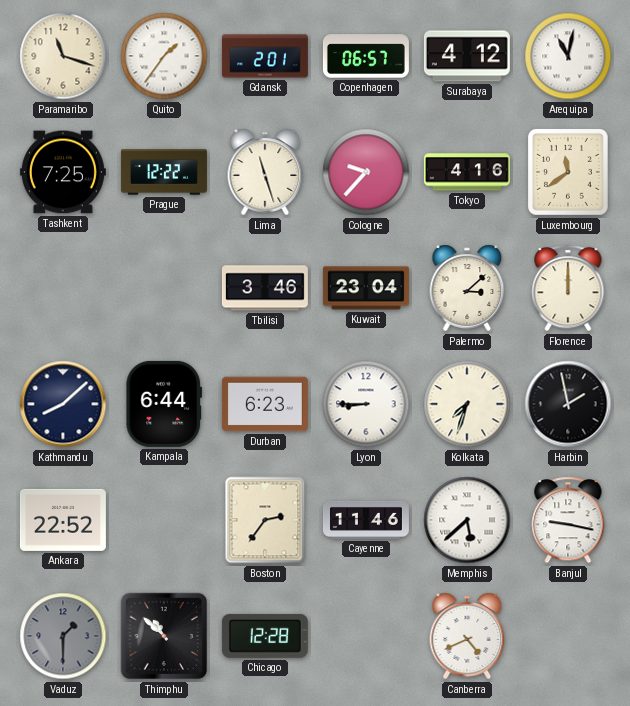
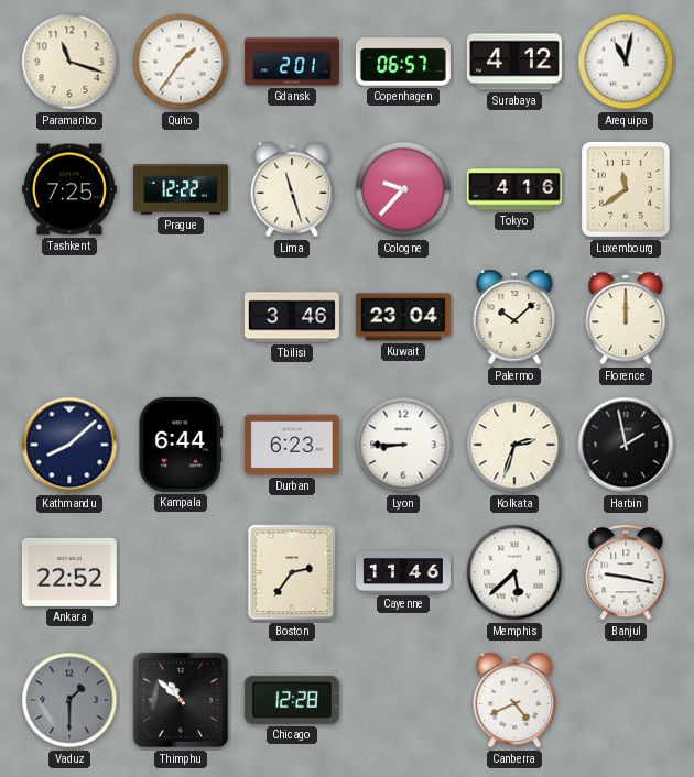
Palermo: 3:08 -> 10:08 (514, 317)
Kolkata: 7:33 -> 2:33 (514, 445)
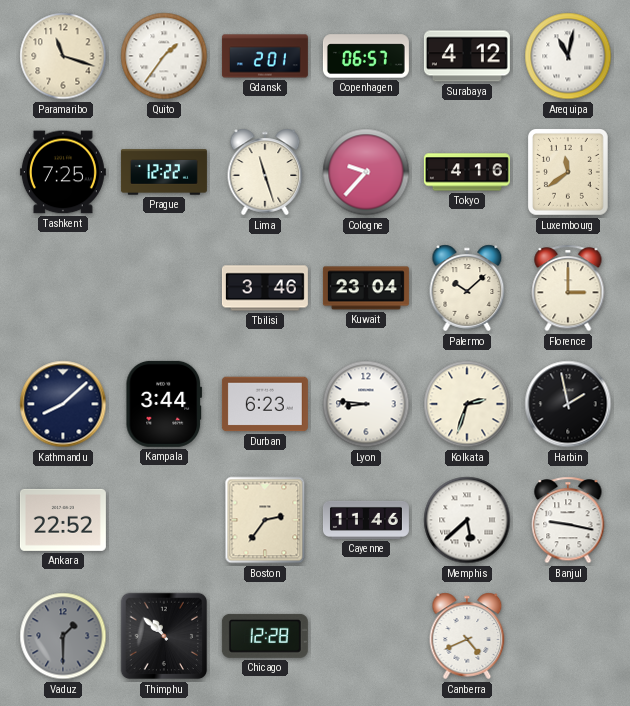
Florence: 12:00 -> 3:00 (568, 288)
Kampala: 6:44 -> 3:44 (164, 404)
Lyon: 8:45 -> 8:46 (366, 404)
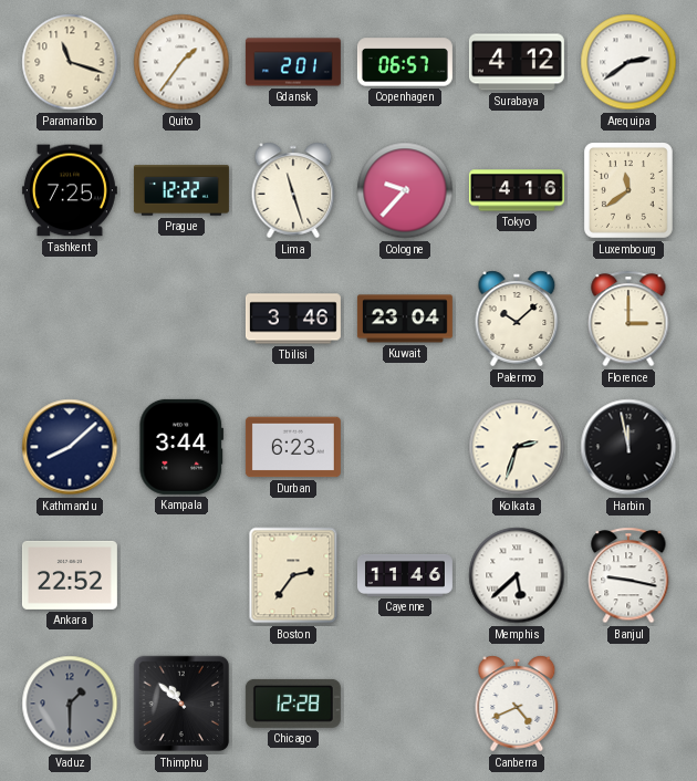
Arequipa: 11:02 -> 2:39 (628, 62)
Lyon: 8:46 -> none (366, 404)
Harbin: 1:58 -> 11:58 (628, 447)
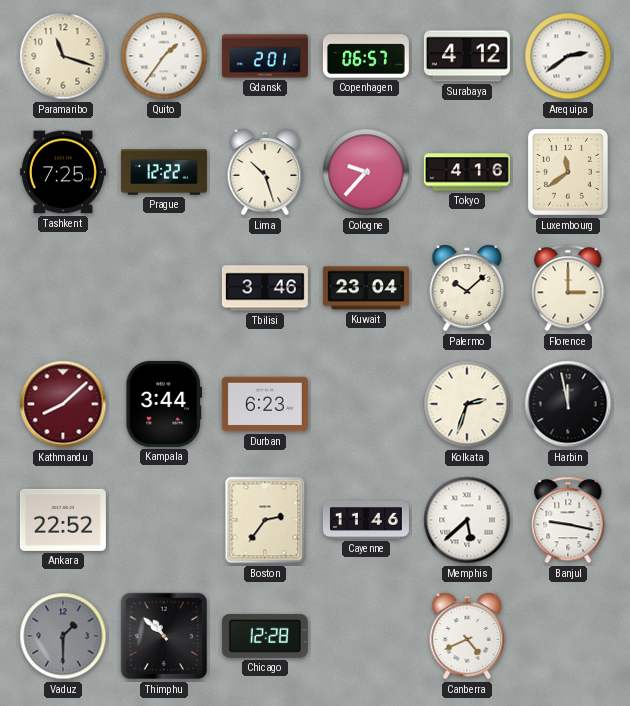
Lima: 11:27 -> 10:27 (265, 172)
Kathmandu dial: navy -> burgundy (63, 404)
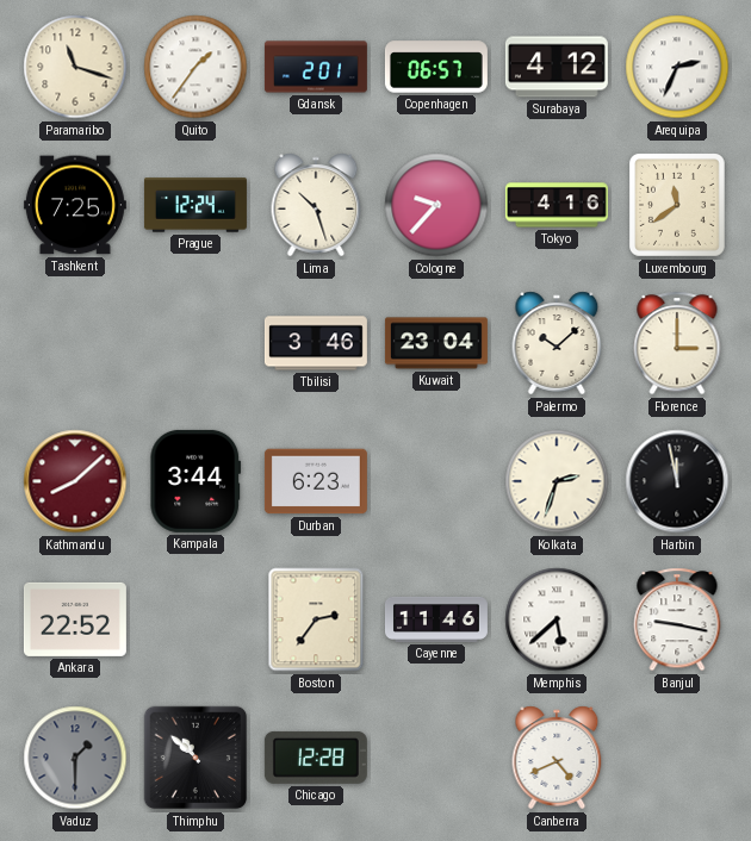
Arequipa: 2:39 -> 2:34 (677, 67)
Prague: 12:22 -> 12:24 (195, 205)
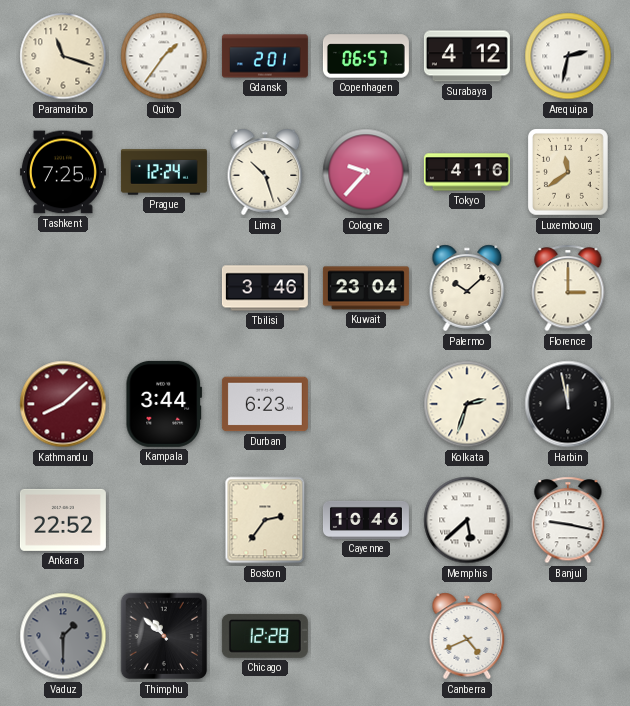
Arequipa: 2:34 -> 2:32 (568, 56)
Cayenne: 11:46 -> 10:46 (366, 520)
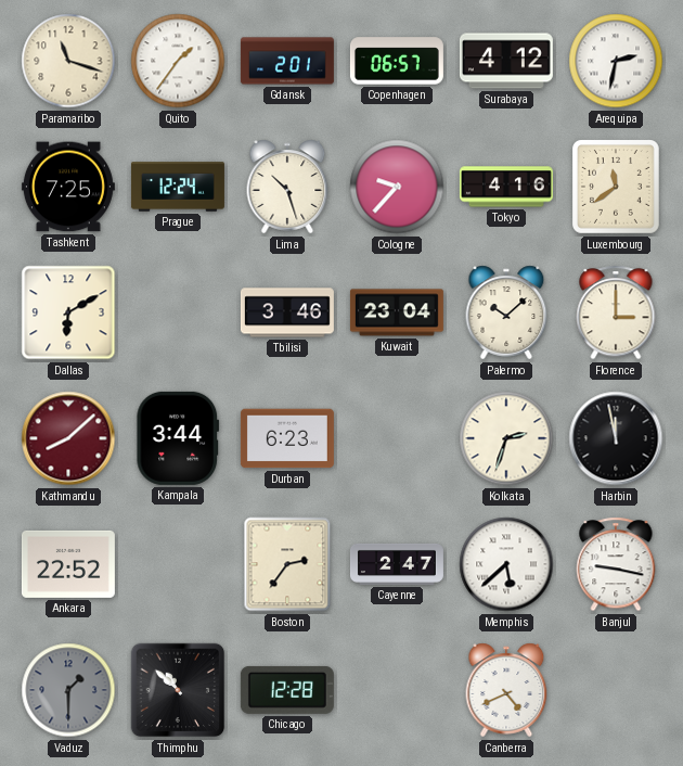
Dallas: none -> 6:10 (68, 312)
Cayenne: 10:46 -> 2:47 (397, 564)
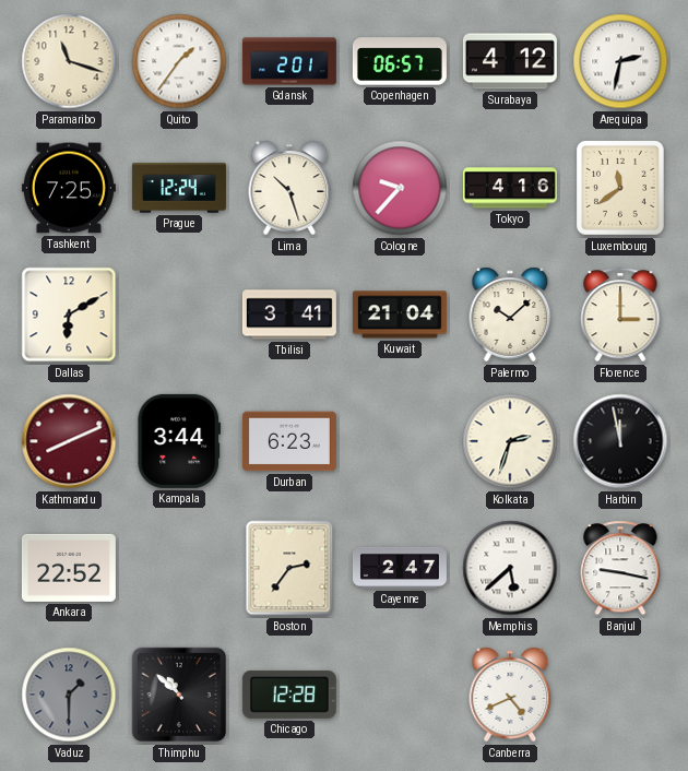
Tbilisi: 3:46 -> 3:41 (289, 315)
Kuwait: 23:04 -> 21:04 (400, 315)
Kathmandu: 8:08 -> 8:11 (69, 441)
